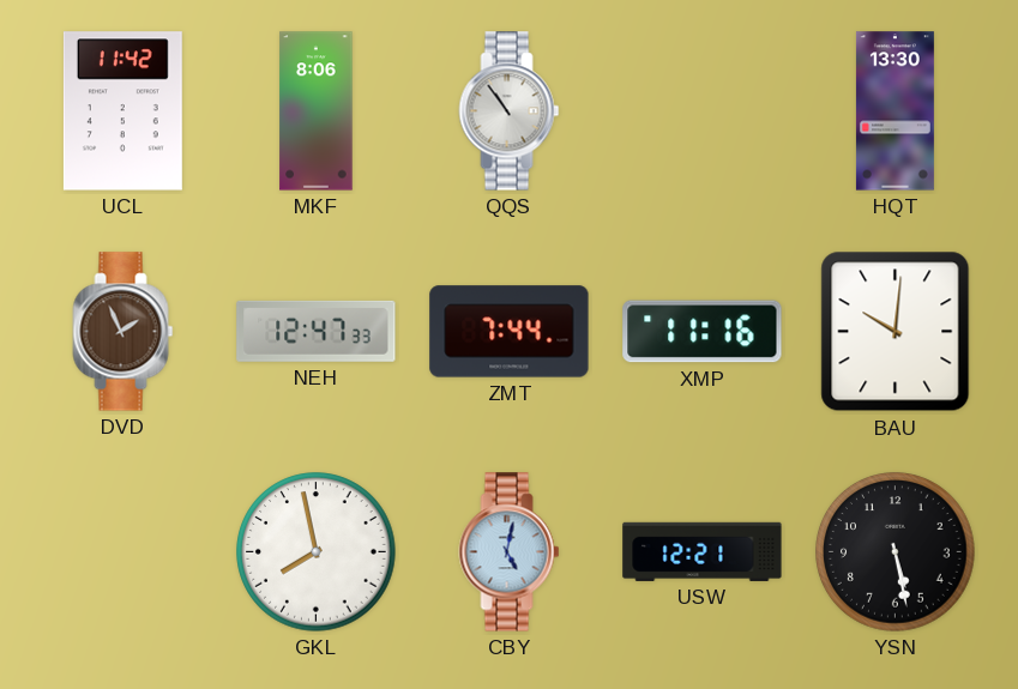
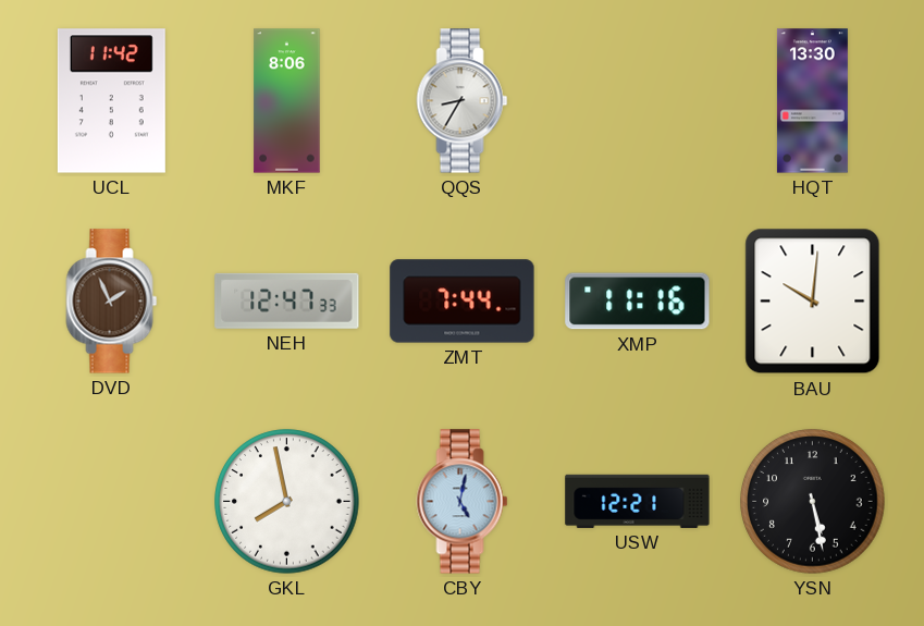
QQS: 10:54 -> 8:35 (463, 101)
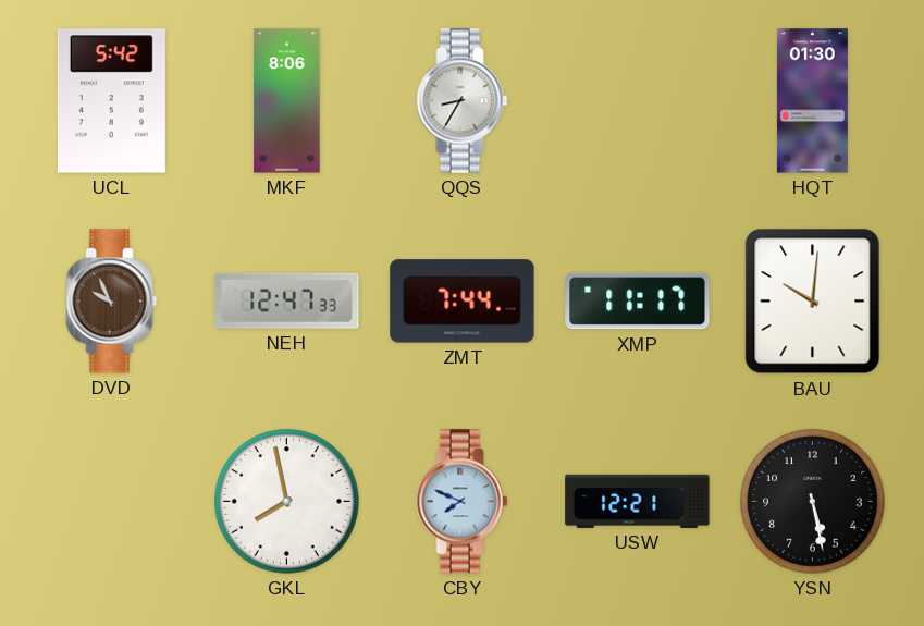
UCL: 11:42 -> 5:42 (111, 101)
HQT: 13:30 -> 01:30 (812, 101)
DVD: 1:56 -> 9:56 (112, 302)
XMP: 11:16 -> 11:17 (638, 302)
CBY: 5:02 -> 7:49 (463, 502)
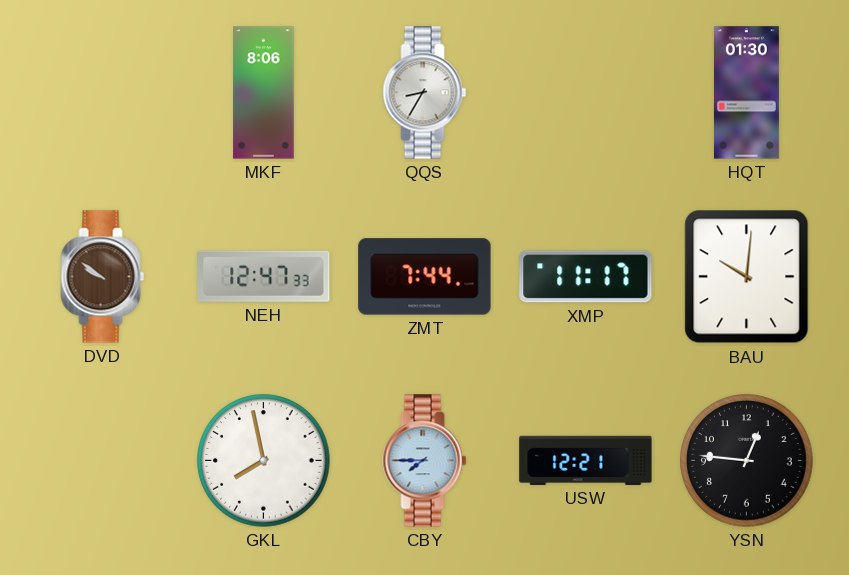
UCL: 5:42 -> none (111, 101)
DVD: 9:56 -> 9:51 (103, 277)
CBY: 7:49 -> 7:45 (425, 461)
YSN: 5:28 -> 12:46 (747, 461)
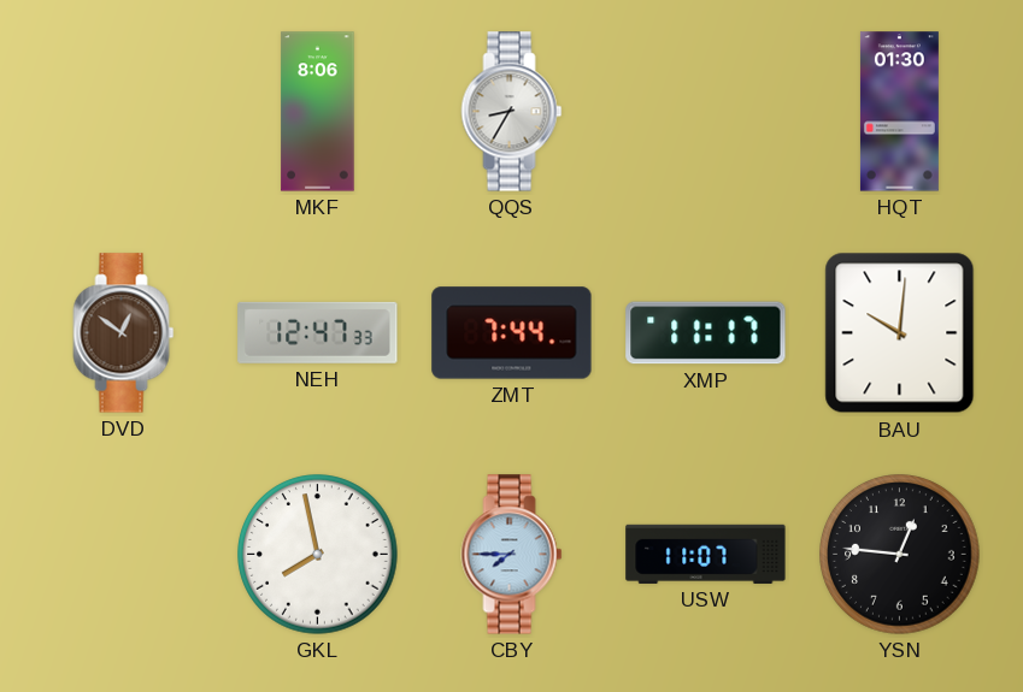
DVD: 9:51 -> 12:51 (124, 333)
USW: 12:21 -> 11:07 (706, 554)
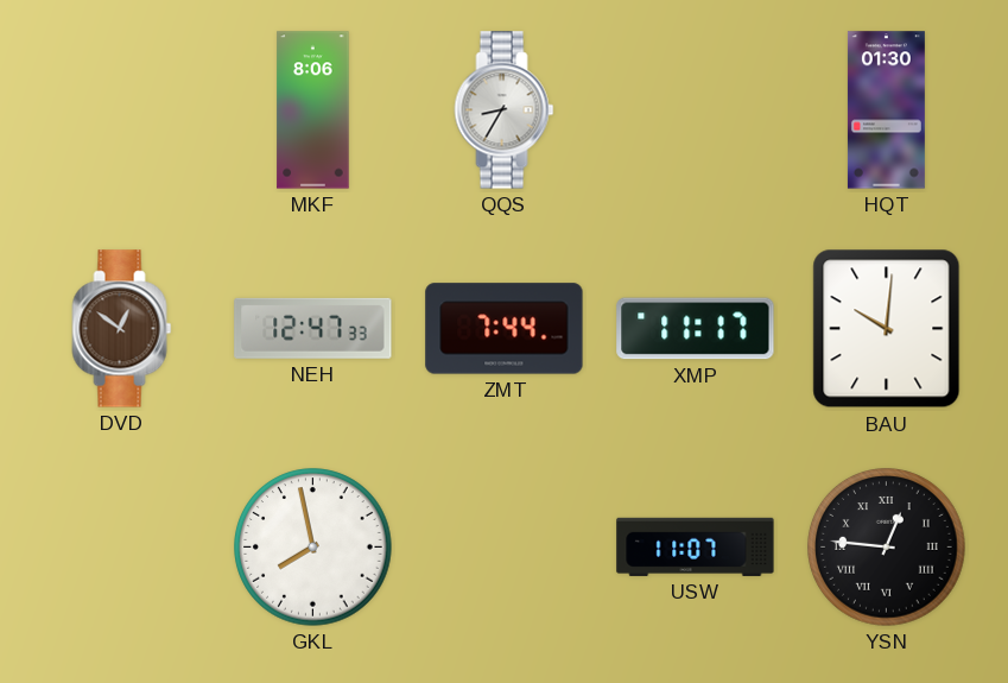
CBY: 7:45 -> none (512, 555)
YSN numerals: Arabic -> Roman (887, 548)
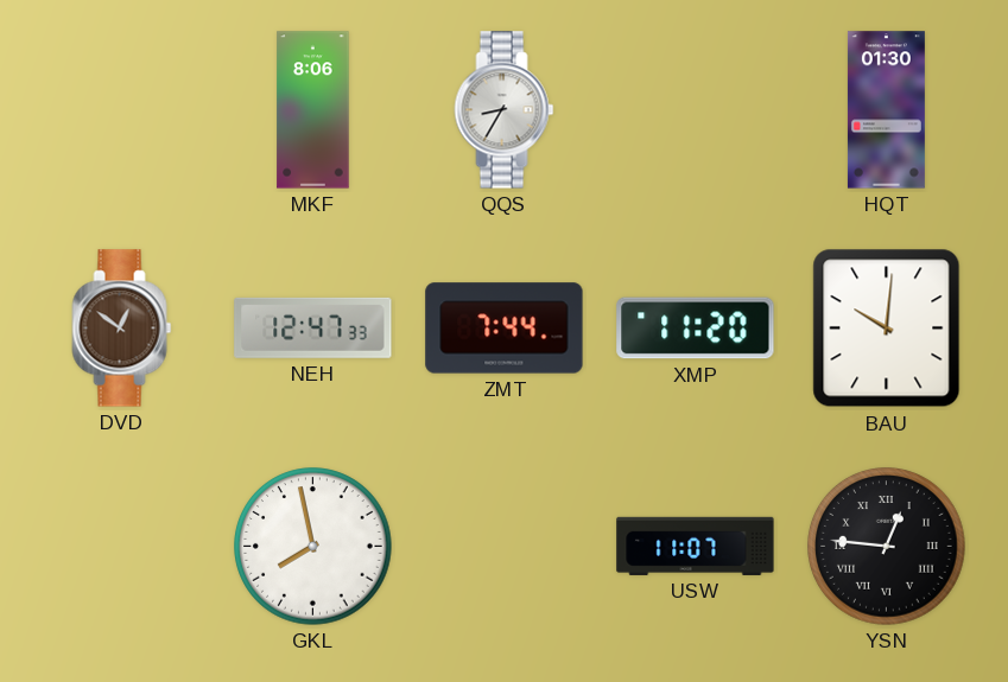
XMP: 11:17 -> 11:20 (696, 329)
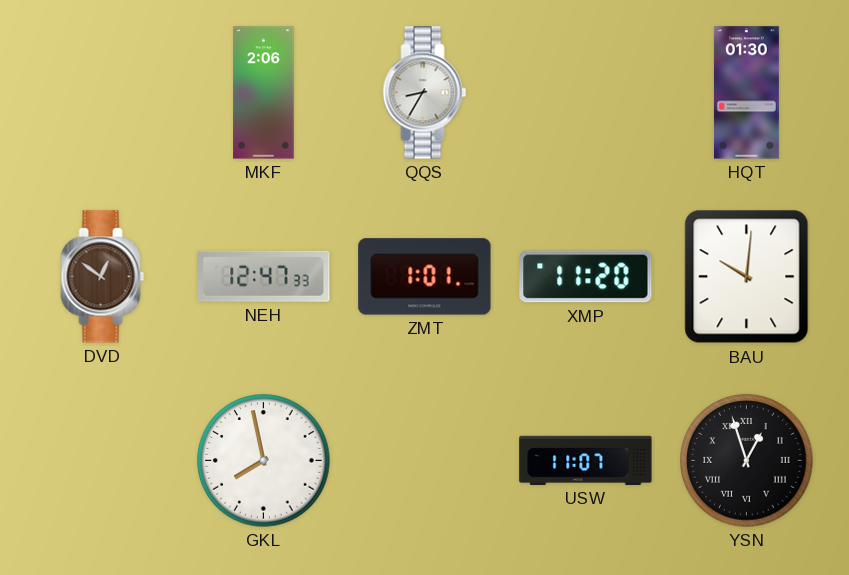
MKF: 8:06 -> 2:06 (264, 93)
ZMT: 7:44 -> 1:01 (425, 277)
YSN: 12:46 -> 12:57 (747, 461)
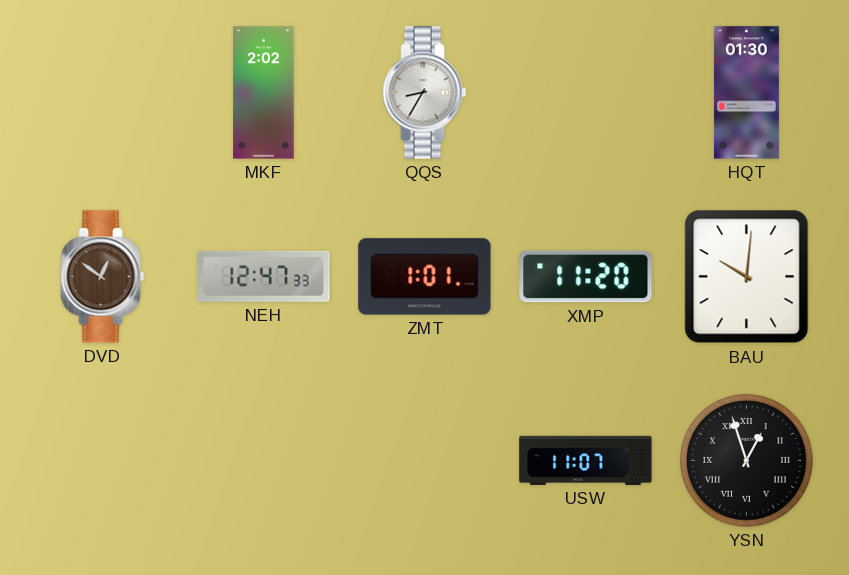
MKF: 2:06 -> 2:02 (264, 93)
GKL: 7:58 -> none (264, 461)
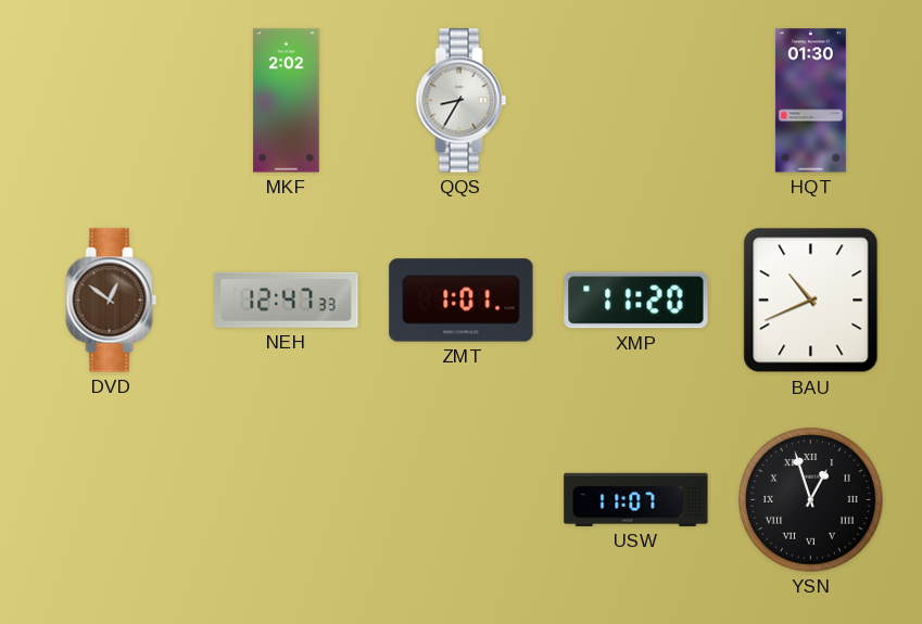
BAU: 10:01 -> 10:41 (811, 301)
